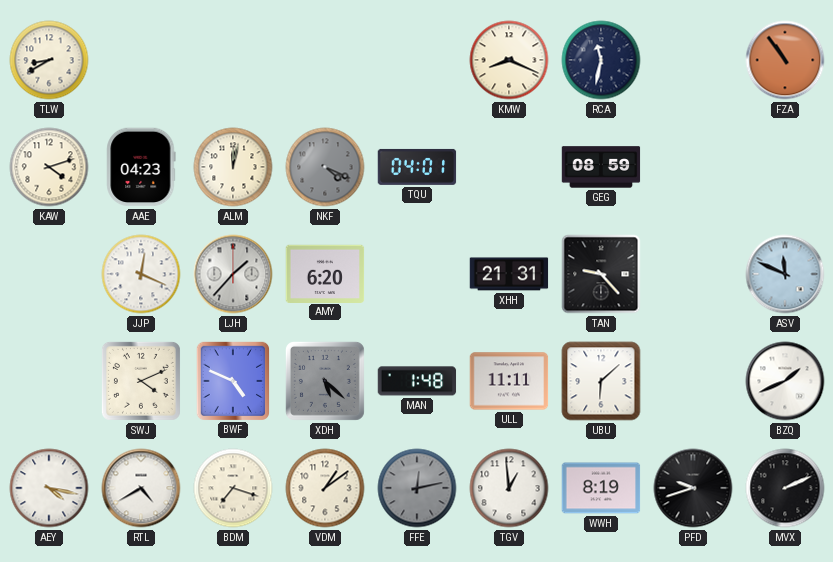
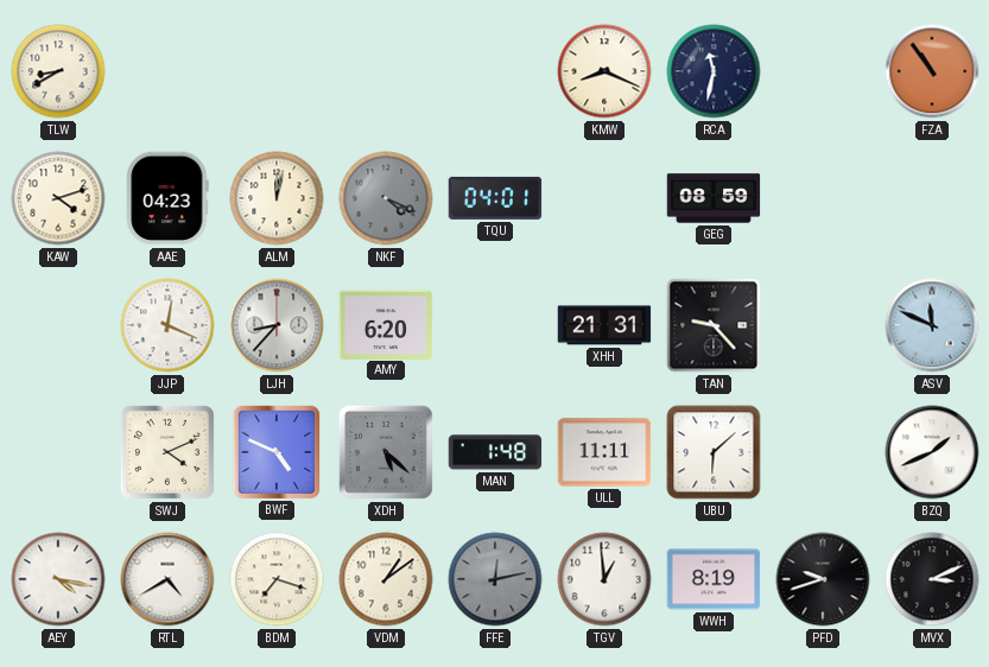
LJH: 1:37 -> 8:37 (277, 325)
MVX: 2:11 -> 3:11 (932, 579)
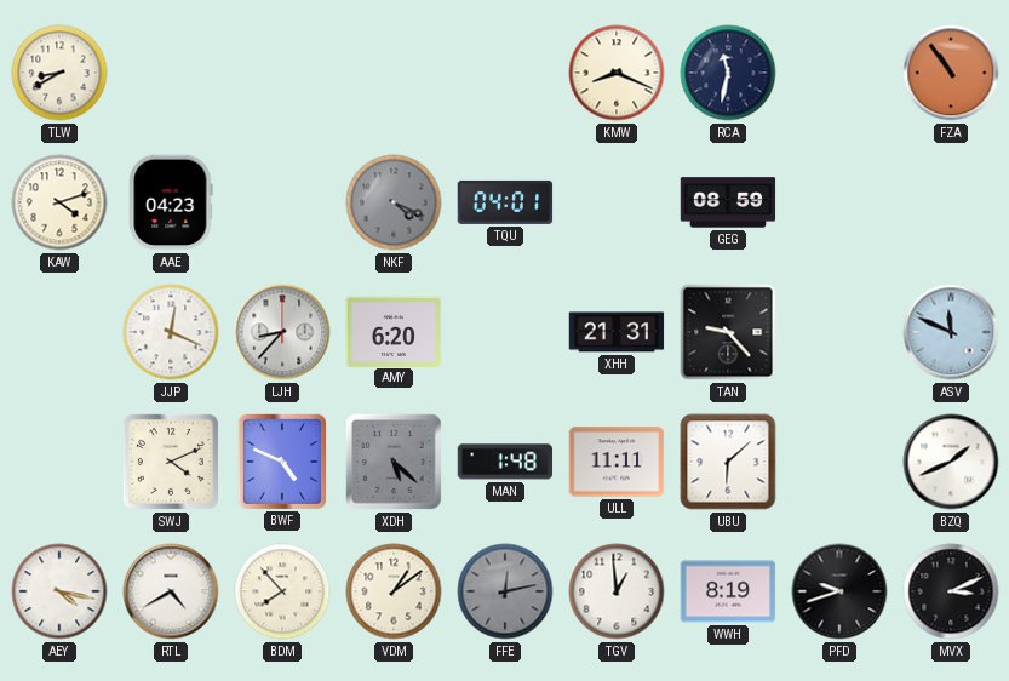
ALM: 12:02 -> none (277, 198)
BDM: 7:18 -> 7:53 (282, 591)
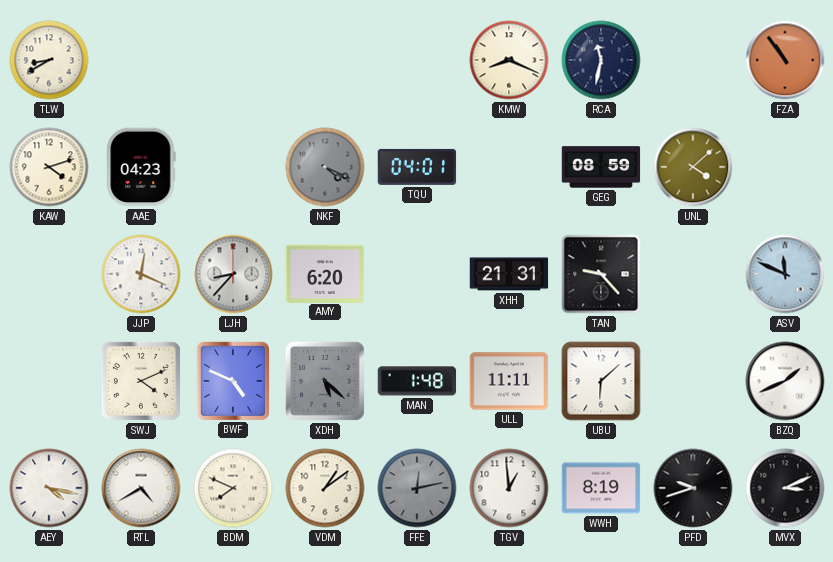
UNL: none -> 4:08 (693, 167)
BDM: 7:53 -> 7:49 (233, 488)
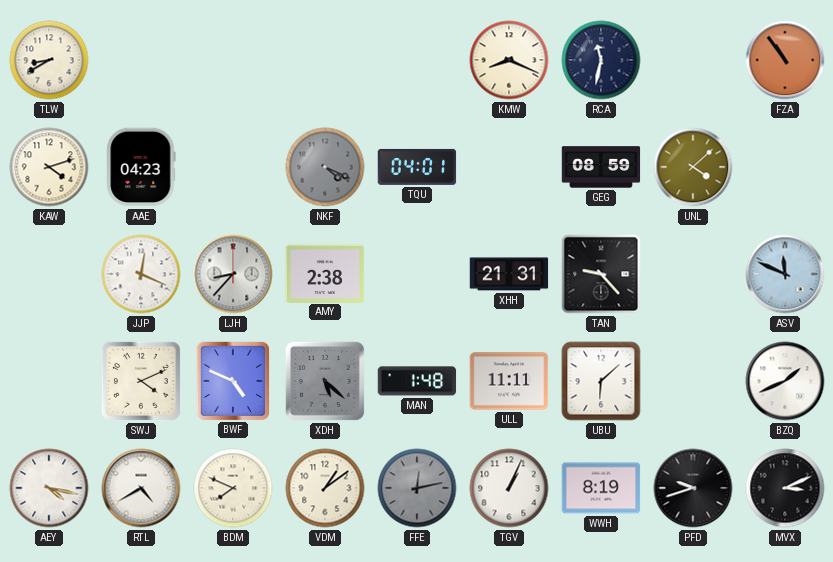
AMY: 6:20 -> 2:38 (325, 273)
TGV: 12:59 -> 1:04 (509, 488)
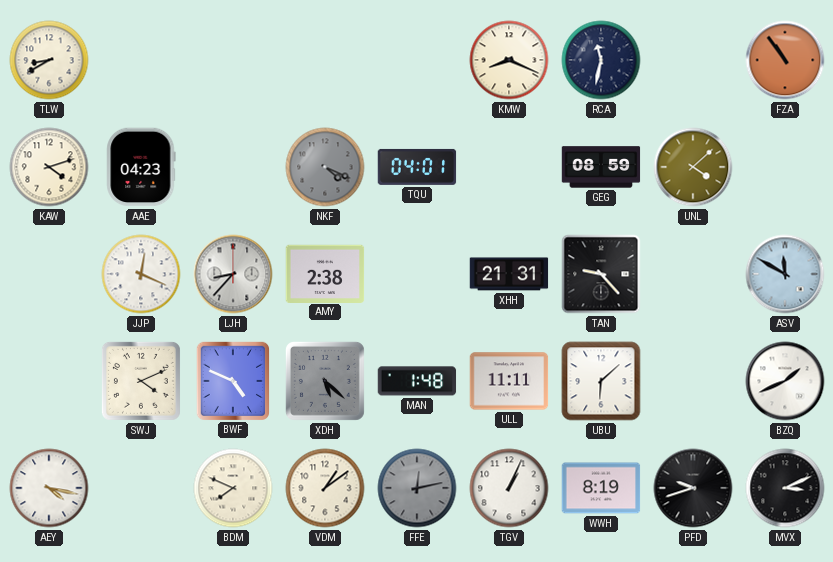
ASV: 11:49 -> 11:50 (785, 274)
RTL: 4:40 -> none (141, 488)
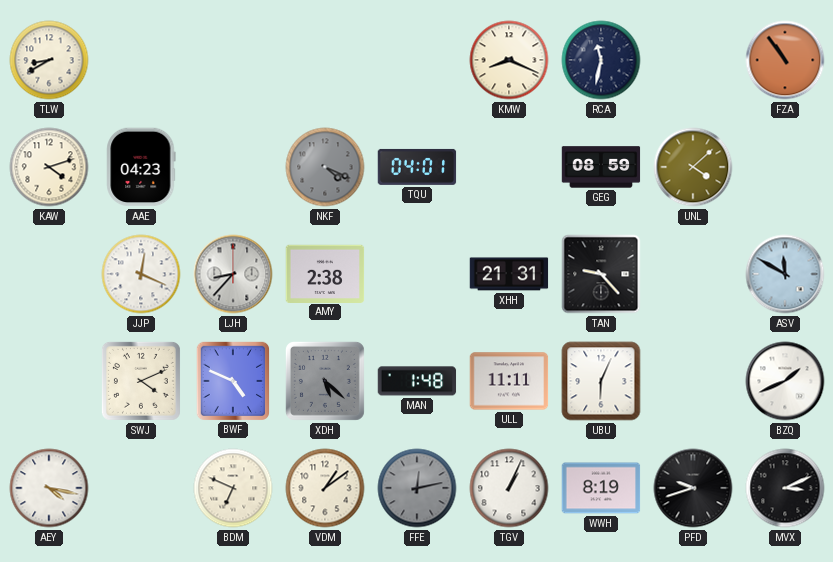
UBU: 6:08 -> 6:04 (601, 381)
BDM: 7:49 -> 6:49 (233, 488)
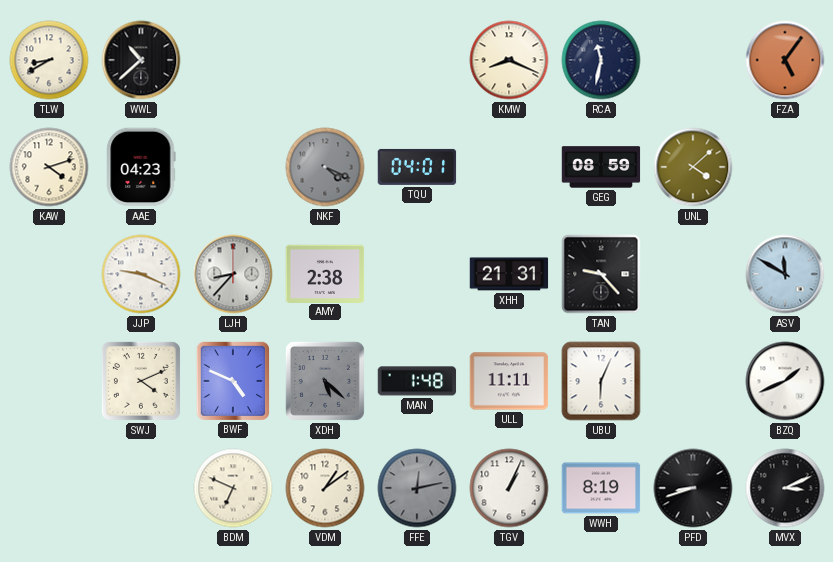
WWL: none -> 10:38 (141, 60)
FZA: 10:54 -> 5:06 (785, 60)
JJP: 12:19 -> 9:19 (141, 274)
AEY: 4:17 -> none (49, 488)
PFD: 9:42 -> 8:42 (693, 488)
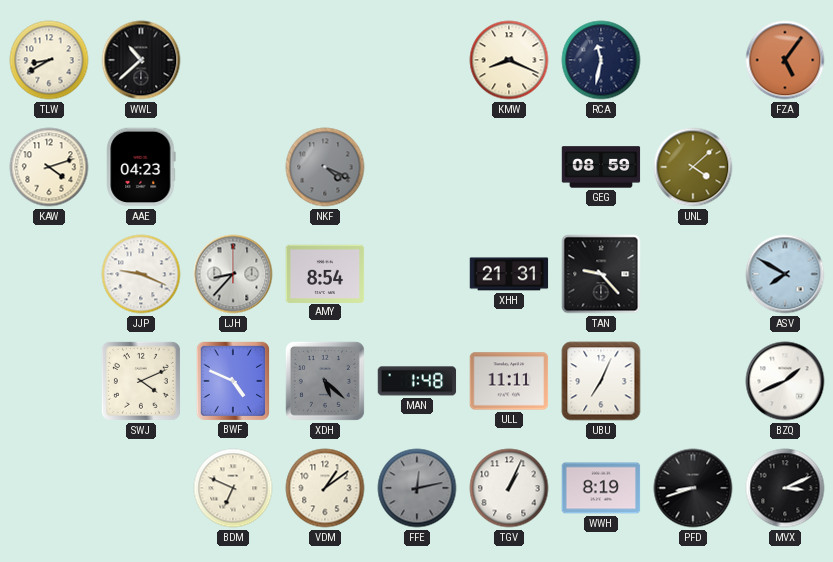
TQU: 04:01 -> none (417, 167)
AMY: 2:38 -> 8:54 (325, 273)
ASV: 11:50 -> 7:50 (785, 274)
UBU: 6:04 -> 7:04 (601, 381)
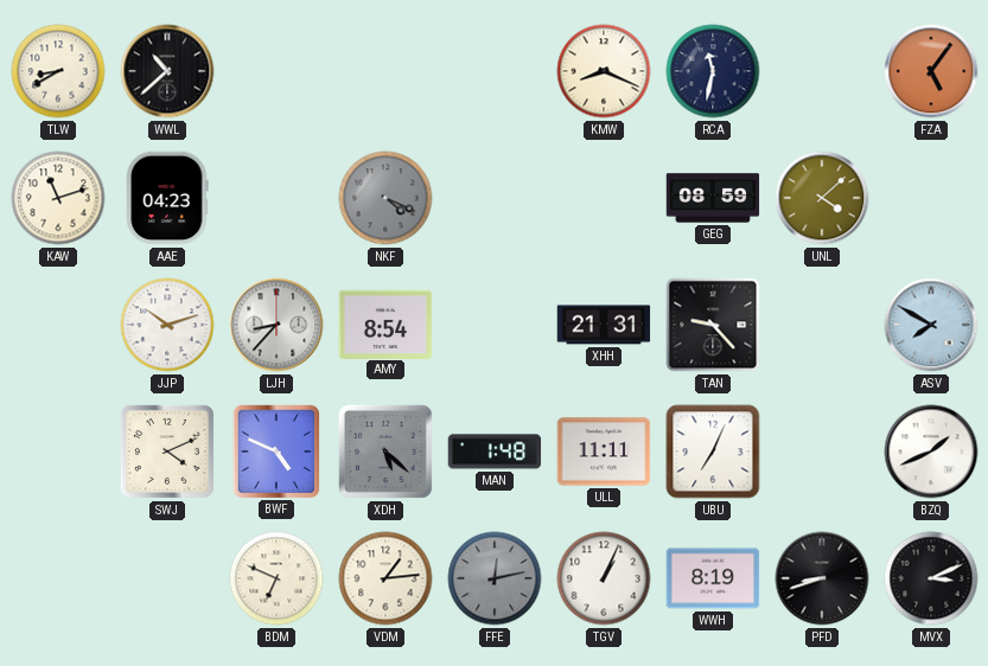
KAW: 4:12 -> 11:12 (58, 198)
JJP: 9:19 -> 10:12 (167, 325)
VDM: 1:09 -> 1:14 (385, 578)
